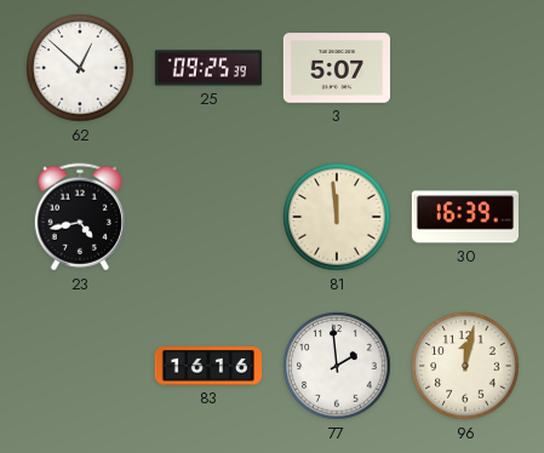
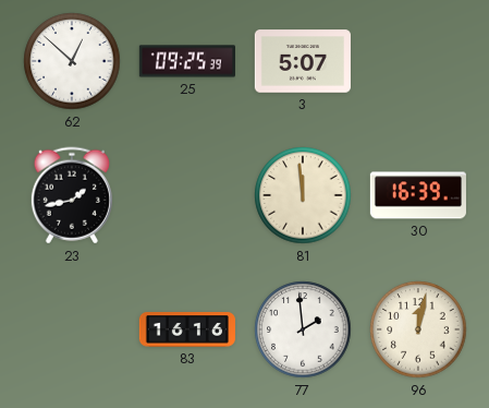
23: 4:43 -> 1:43 (72, 195)
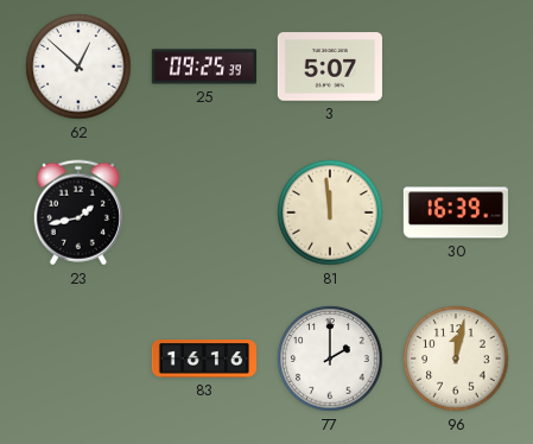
77: 1:59 -> 2:00 (330, 359)
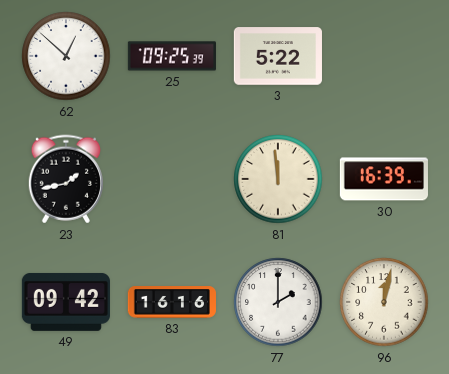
3: 5:07 -> 5:22 (278, 56)
49: none -> 09:42 (66, 302)
